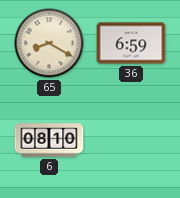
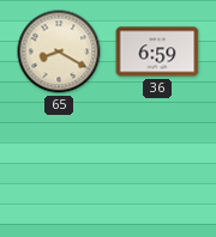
6: 08:10 -> none (49, 140)
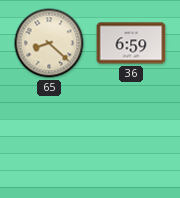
65: 8:20 -> 8:22 (49, 43)
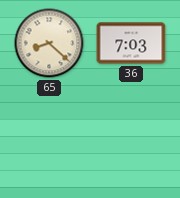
36: 6:59 -> 7:03 (131, 43)
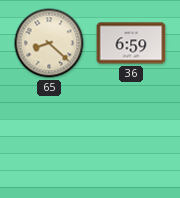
36: 7:03 -> 6:59 (131, 43)
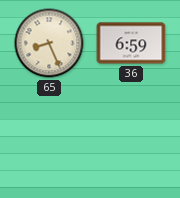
65: 8:22 -> 8:26 (49, 43)
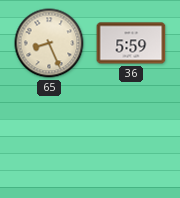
36: 6:59 -> 5:59 (131, 43)
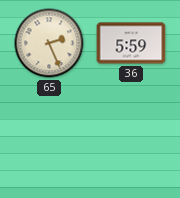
65: 8:26 -> 2:26 (49, 43)
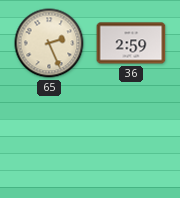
36: 5:59 -> 2:59 (131, 43)
